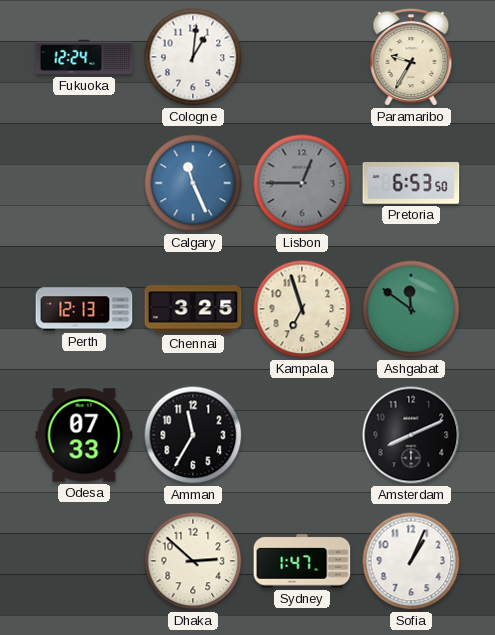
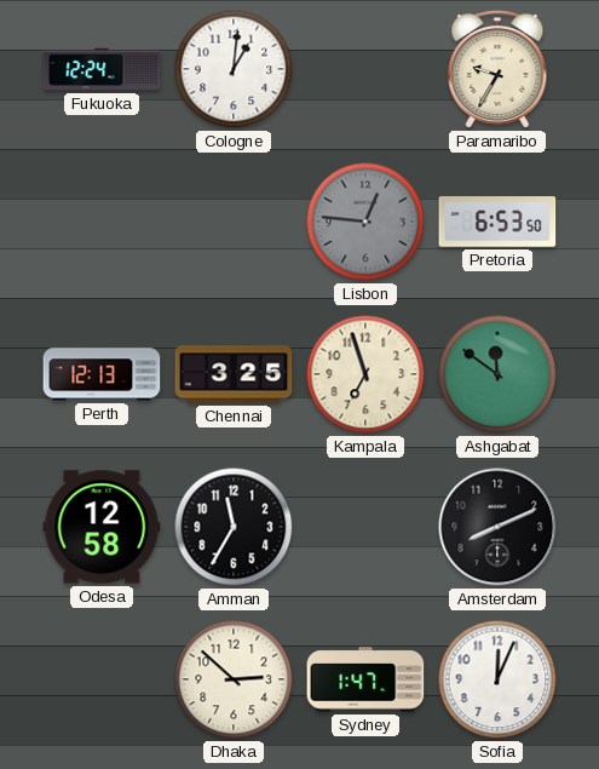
Calgary: 11:26 -> none (193, 183)
Lisbon: 12:45 -> 12:46 (365, 222)
Odesa: 07:33 -> 12:58 (102, 527)
Sofia: 1:04 -> 12:04 (497, 679)
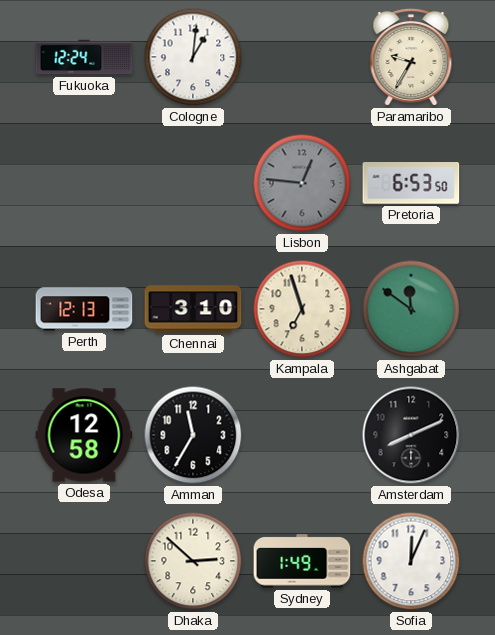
Chennai: 3:25 -> 3:10 (193, 309)
Sydney: 1:47 -> 1:49 (302, 561)
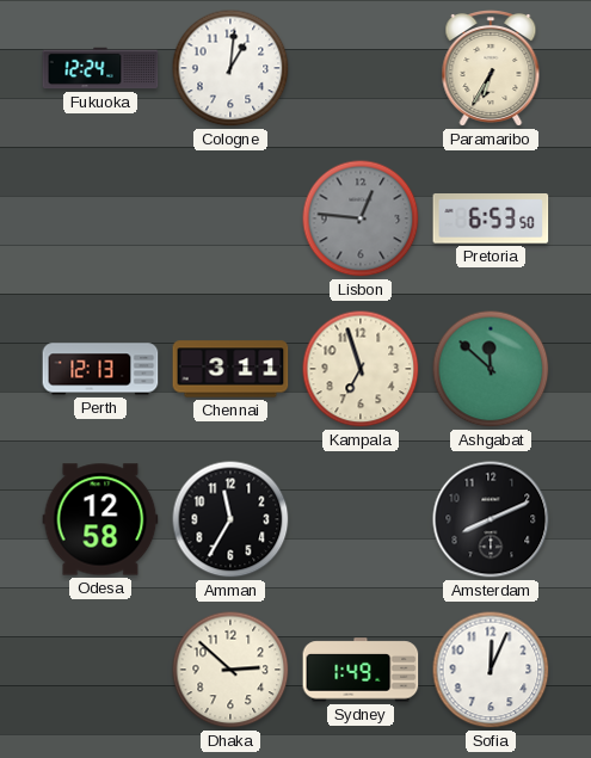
Paramaribo: 9:35 -> 6:35 (491, 69)
Chennai: 3:10 -> 3:11 (230, 369)
Ashgabat: 11:51 -> 11:52 (491, 369)
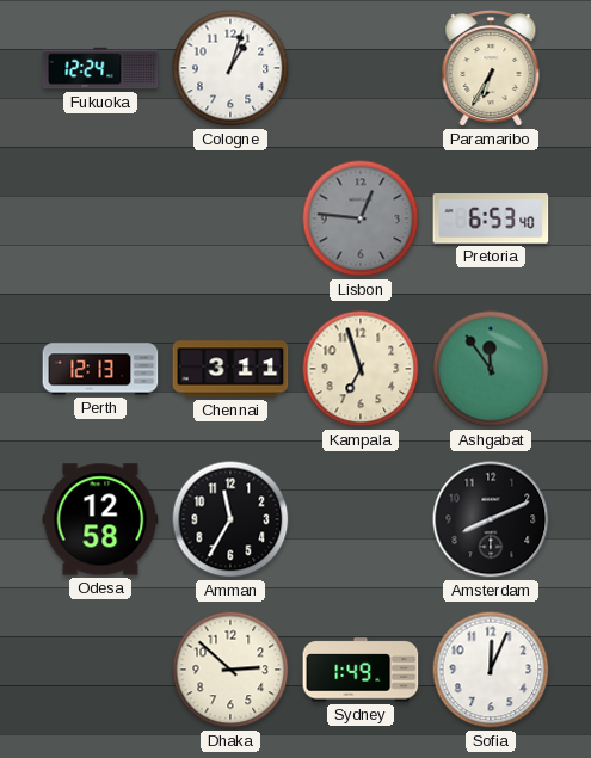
Cologne: 1:01 -> 1:03 (230, 68)
Pretoria: 6:53:50 -> 6:53:40 (491, 220)
Ashgabat: 11:52 -> 11:54 (491, 369)
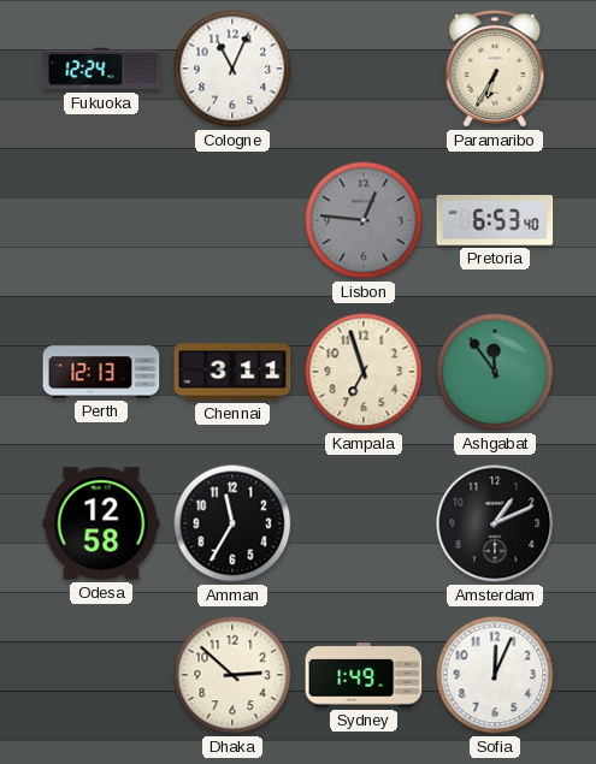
Cologne: 1:03 -> 11:04 (232, 69)
Amsterdam: 8:11 -> 1:11 (495, 523)
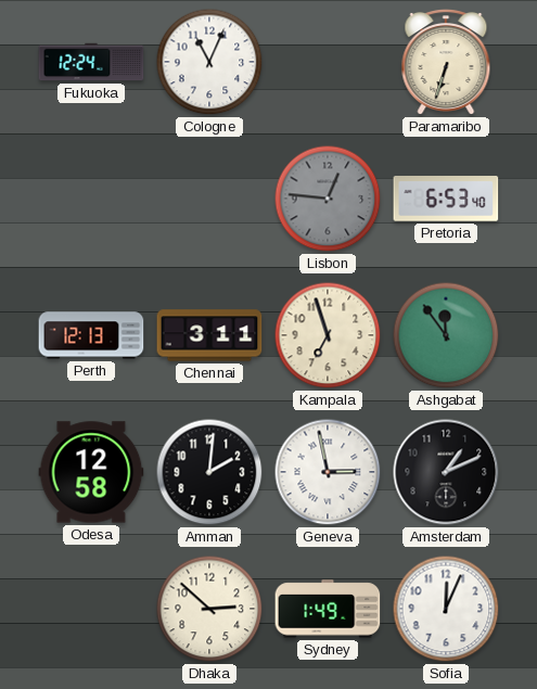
Paramaribo: 6:35 -> 6:33 (446, 63)
Amman: 11:35 -> 2:01 (209, 472)
Geneva: none -> 2:58 (328, 472)
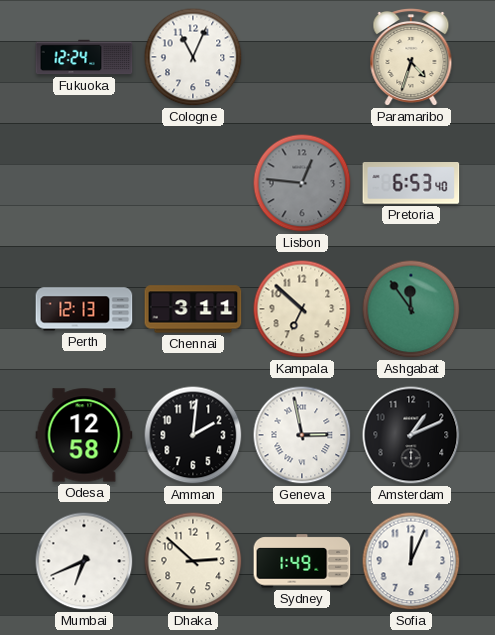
Paramaribo: 6:33 -> 4:33 (411, 58)
Kampala: 6:57 -> 6:52 (302, 309)
Mumbai: none -> 6:41 (84, 561)
